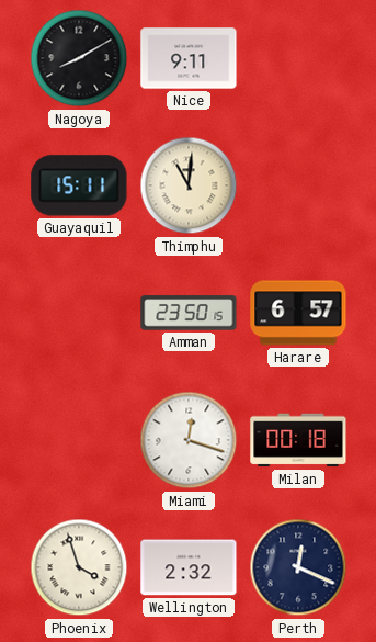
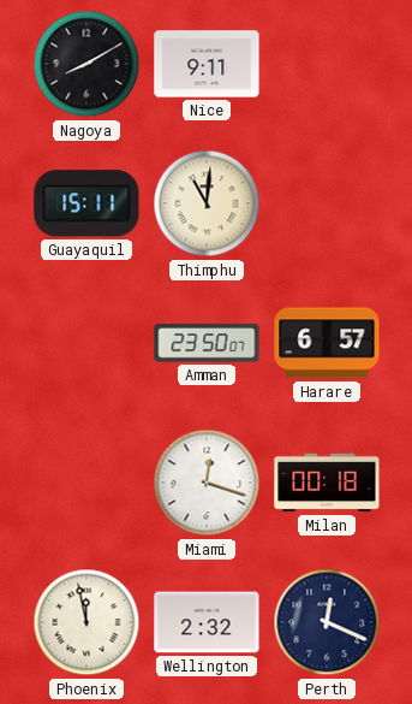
Amman: 23:50:15 -> 23:50:07 (207, 343)
Phoenix: 3:57 -> 11:58 (86, 622)
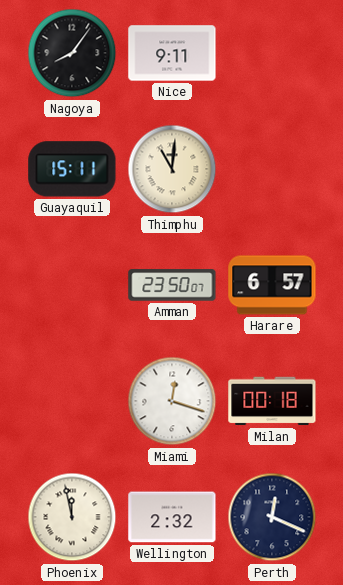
Nagoya: 8:10 -> 8:06 (72, 53)
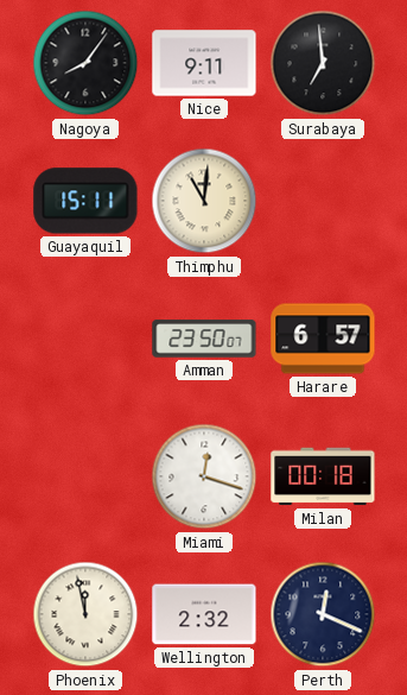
Surabaya: none -> 6:59 (323, 63)
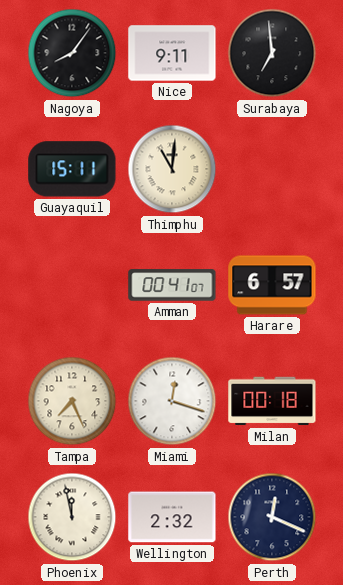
Amman: 23:50 -> 00:41 (172, 285)
Tampa: none -> 7:26 (72, 401)
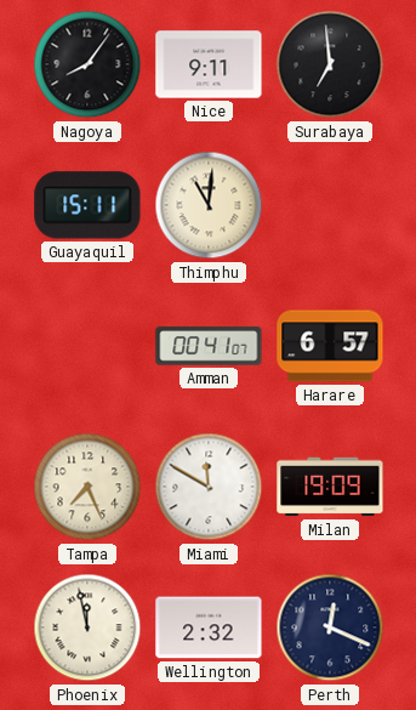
Miami: 12:18 -> 11:50 (209, 487)
Milan: 00:18 -> 19:09 (330, 487)
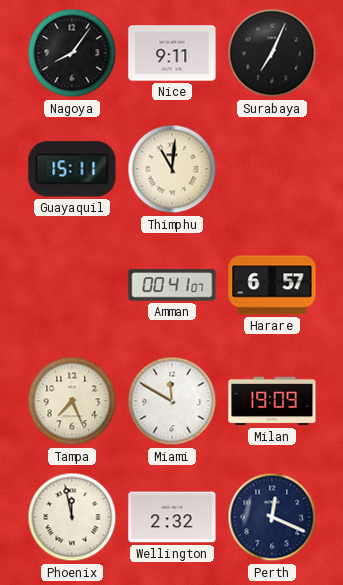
Surabaya: 6:59 -> 7:04 (272, 53)
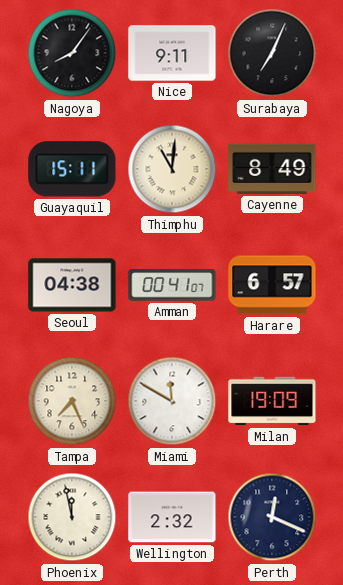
Cayenne: none -> 8:49 (272, 169)
Seoul: none -> 04:38 (72, 285)
